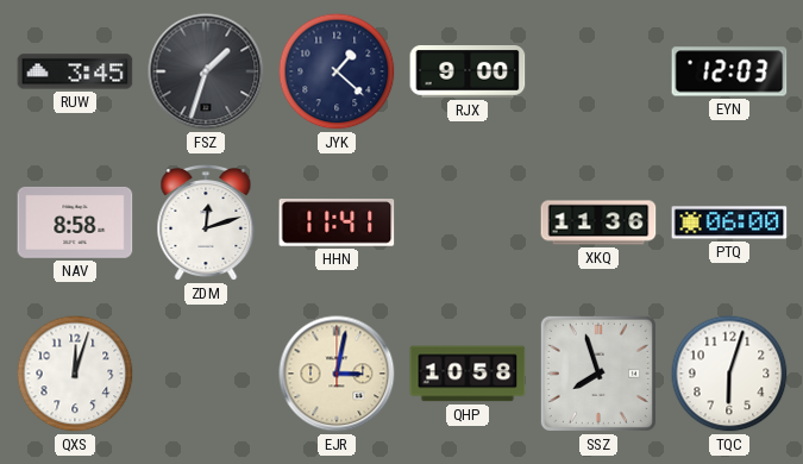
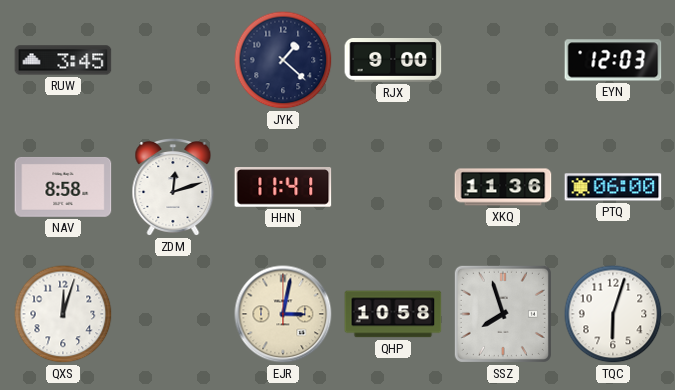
FSZ: 1:33 -> none (206, 71)
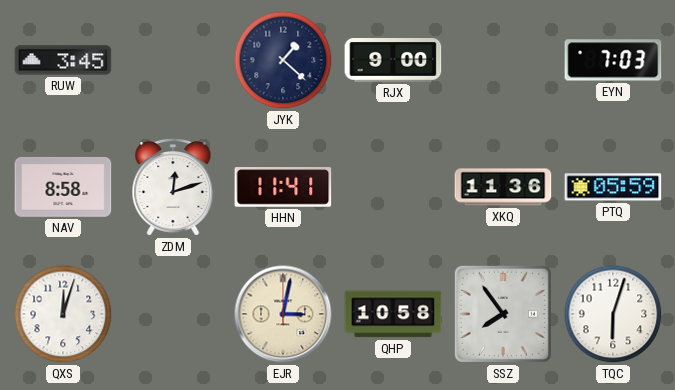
EYN: 12:03 -> 7:03 (613, 60)
PTQ: 06:00 -> 05:59 (613, 187)
SSZ: 7:57 -> 7:54 (503, 314)
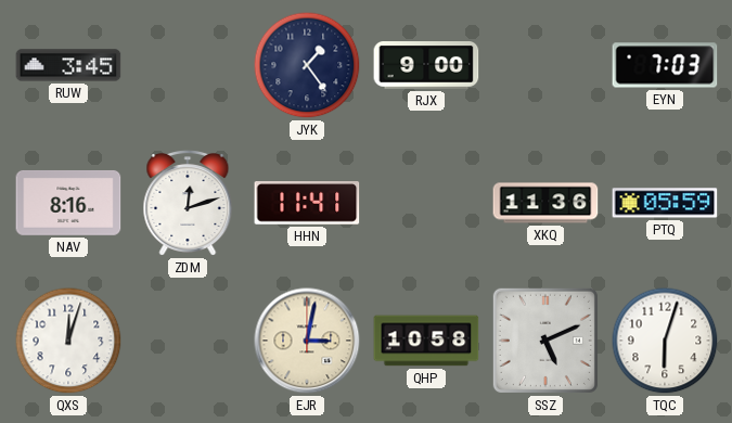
JYK: 1:22 -> 1:24 (307, 65)
NAV: 8:58 -> 8:16 (68, 203)
SSZ: 7:54 -> 5:11 (545, 341)
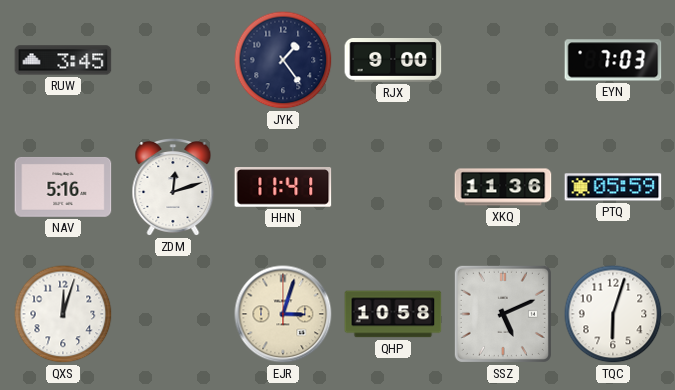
NAV: 8:16 -> 5:16 (63, 187)
EJR: 3:02 -> 3:03 (283, 314)
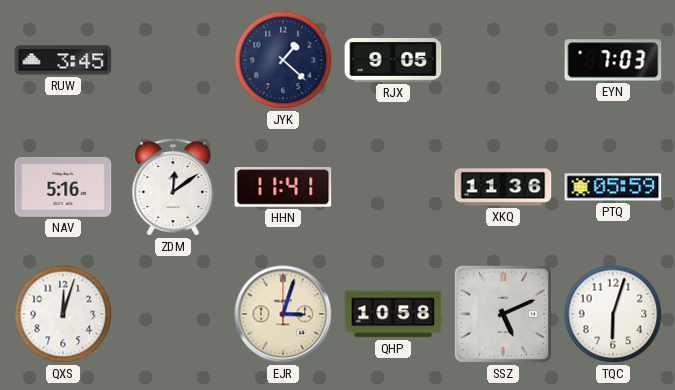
JYK: 1:24 -> 1:22 (283, 60)
RJX: 9:00 -> 9:05 (393, 61)
ZDM: 12:12 -> 12:09 (173, 188)
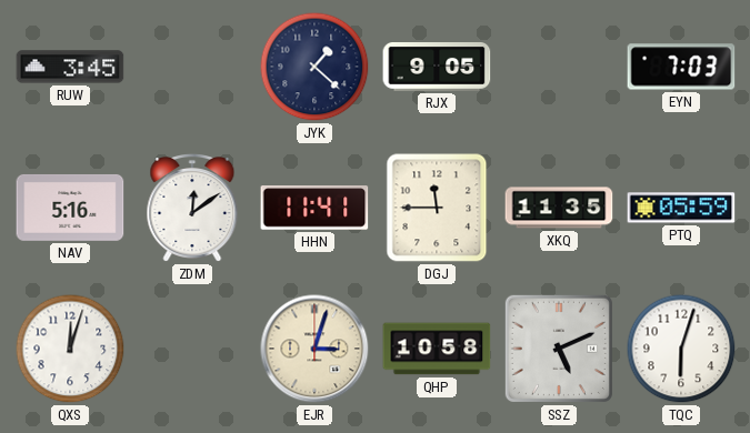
DGJ: none -> 11:45 (437, 208)
XKQ: 11:36 -> 11:35 (559, 208)
